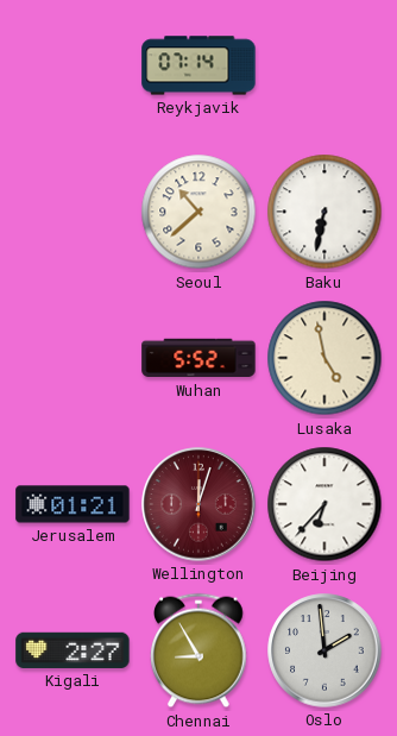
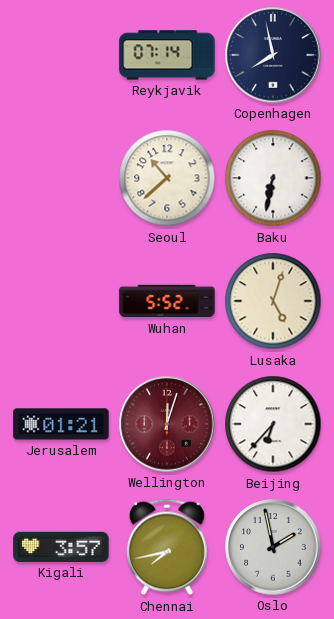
Copenhagen: none -> 7:58 (273, 55)
Lusaka: 4:58 -> 5:03 (273, 301)
Kigali: 2:27 -> 3:57 (61, 547)
Chennai: 8:55 -> 7:43 (168, 547)
Oslo: 1:59 -> 1:58 (273, 547)
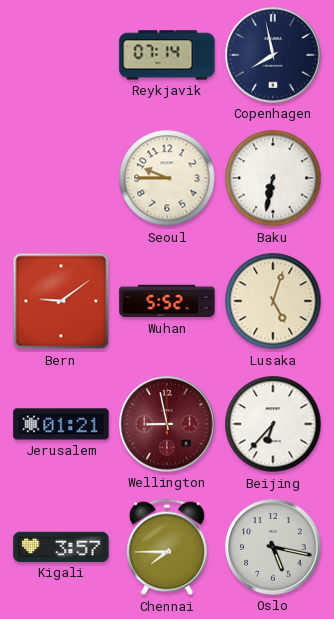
Seoul: 10:38 -> 9:45 (167, 178)
Bern: none -> 9:09 (61, 301)
Wellington: 12:03 -> 8:58 (167, 424)
Chennai: 7:43 -> 7:45 (168, 547)
Oslo: 1:58 -> 5:17 (273, 547)
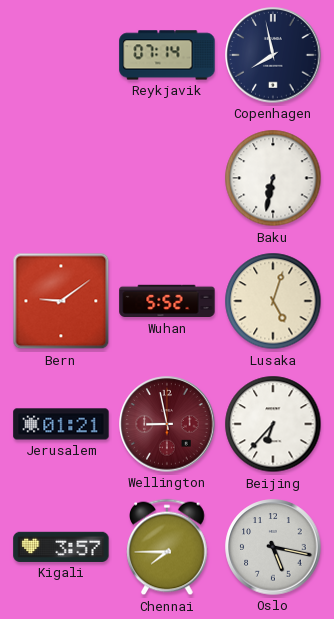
Seoul: 9:45 -> none (167, 178)
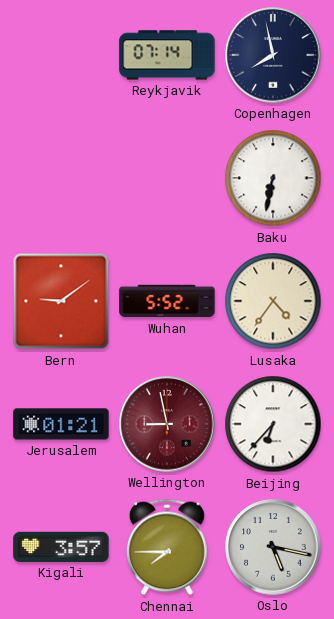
Lusaka: 5:03 -> 4:36 (273, 301)
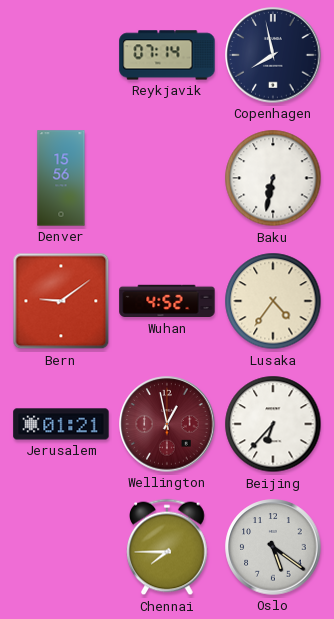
Denver: none -> 15:56 (61, 178)
Wuhan: 5:52 -> 4:52 (167, 301)
Wellington: 8:58 -> 12:58 (167, 424)
Kigali: 3:57 -> none (61, 547)
Oslo: 5:17 -> 5:21 (273, 547)
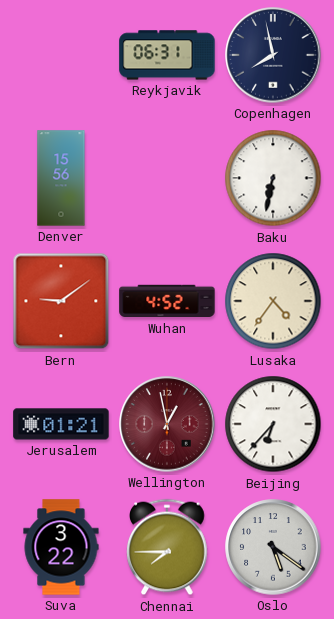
Reykjavik: 07:14 -> 06:31 (167, 55)
Suva: none -> 3:22 (61, 547)
